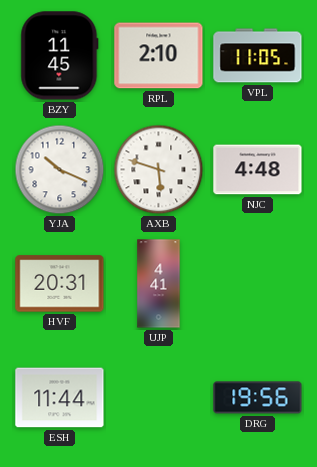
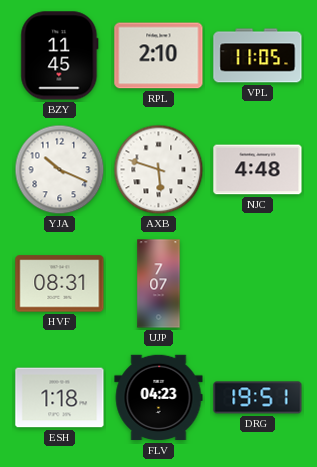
HVF: 20:31 -> 08:31 (60, 284)
UJP: 4:41 -> 7:07 (159, 284)
ESH: 11:44 -> 1:18 (60, 398)
FLV: none -> 04:23 (159, 398)
DRG: 19:56 -> 19:51 (258, 398)
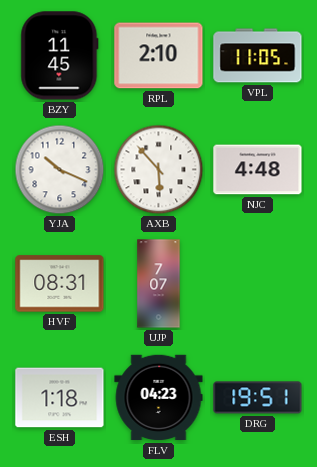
AXB: 5:48 -> 5:53 (159, 170)
